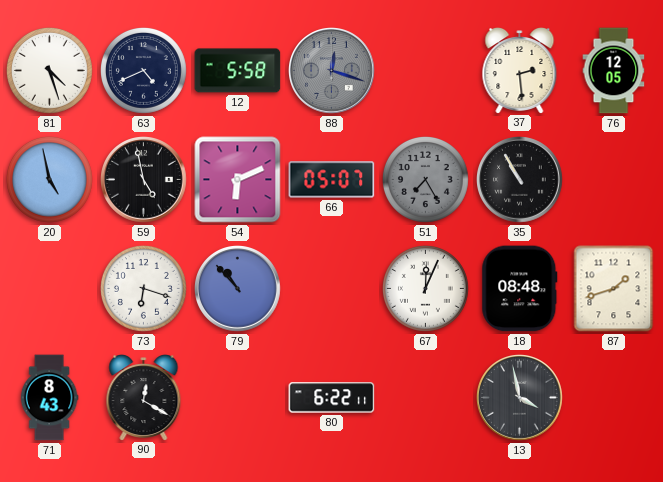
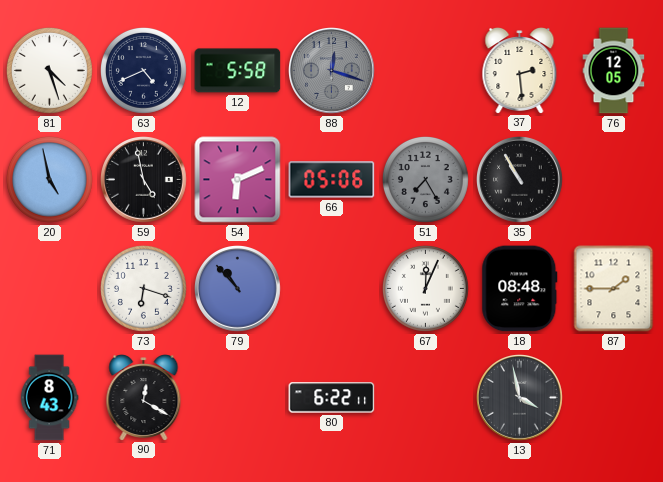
66: 05:07 -> 05:06 (332, 180)
87: 1:42 -> 1:45 (614, 289)
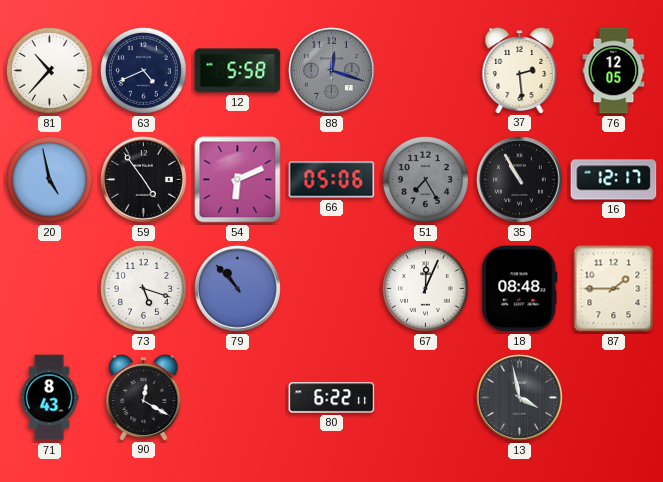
81: 4:27 -> 10:37 (49, 70)
59: 4:58 -> 4:54 (144, 180)
16: none -> 12:17 (614, 180)
73: 6:18 -> 5:18 (143, 288)
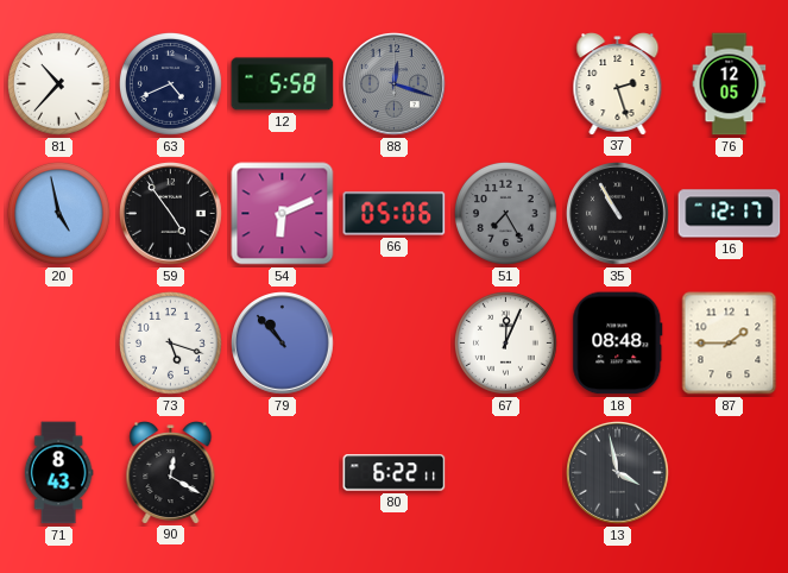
37: 2:29 -> 2:27 (618, 84)
